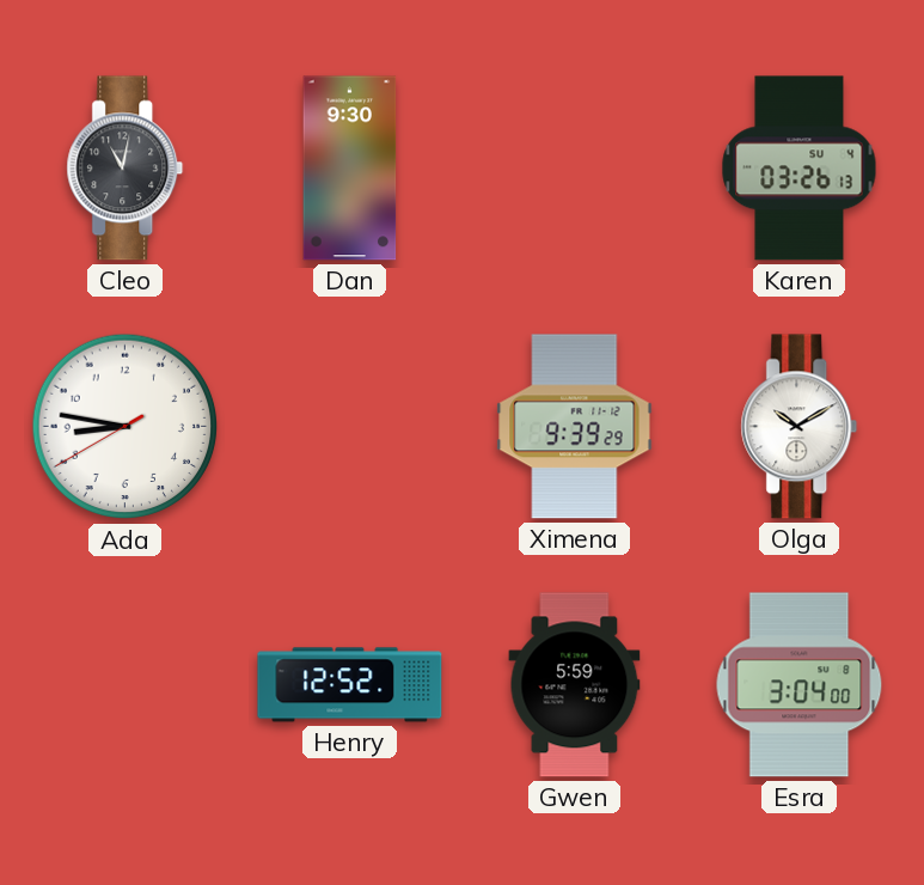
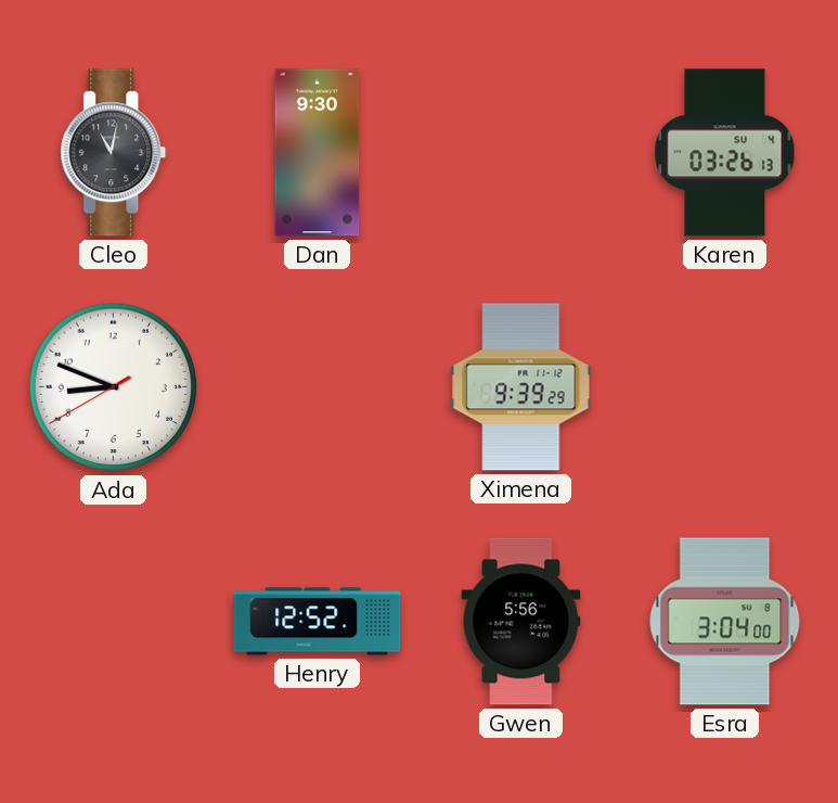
Ada: 8:46 -> 8:48 (114, 387)
Olga: 10:10 -> none (800, 427)
Gwen: 5:59 -> 5:56 (521, 622)
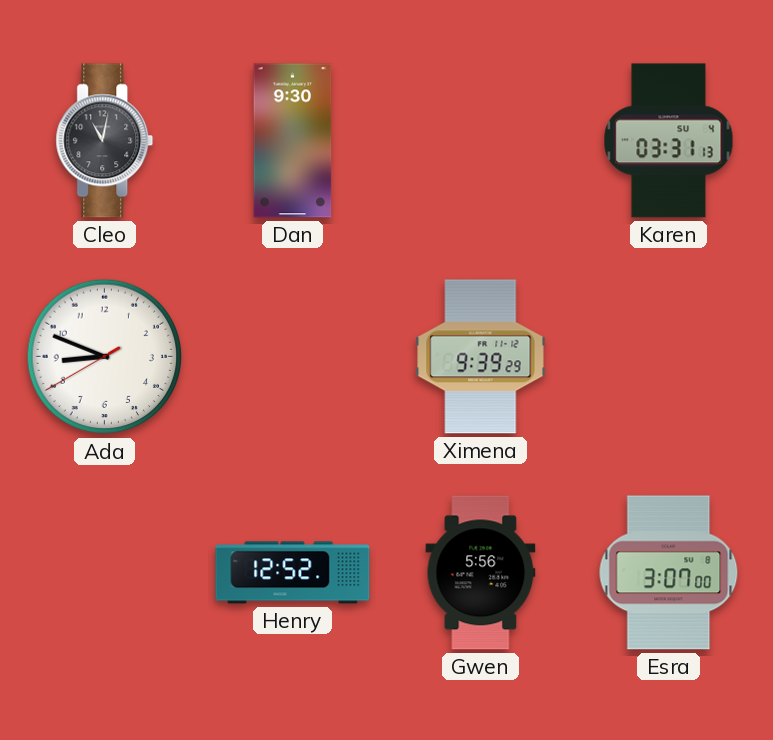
Karen: 03:26 -> 03:31 (669, 141)
Esra: 3:04 -> 3:07 (669, 573)
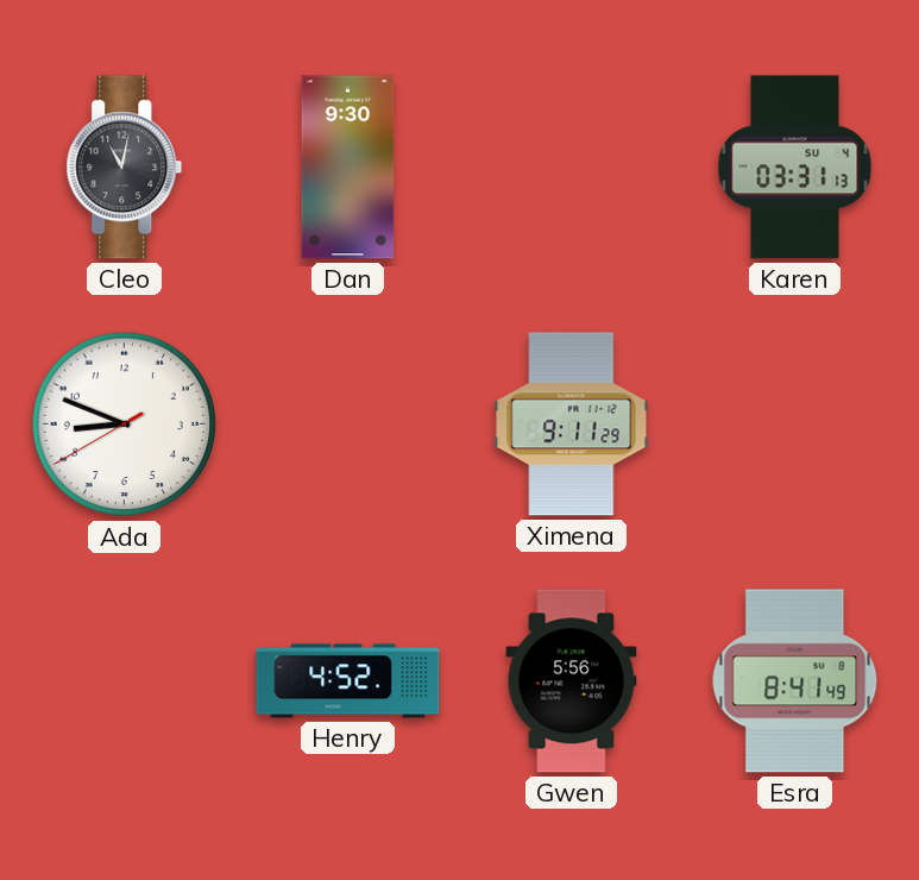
Ximena: 9:39 -> 9:11 (572, 425)
Henry: 12:52 -> 4:52 (348, 681)
Esra: 3:07 -> 8:41 (795, 681)
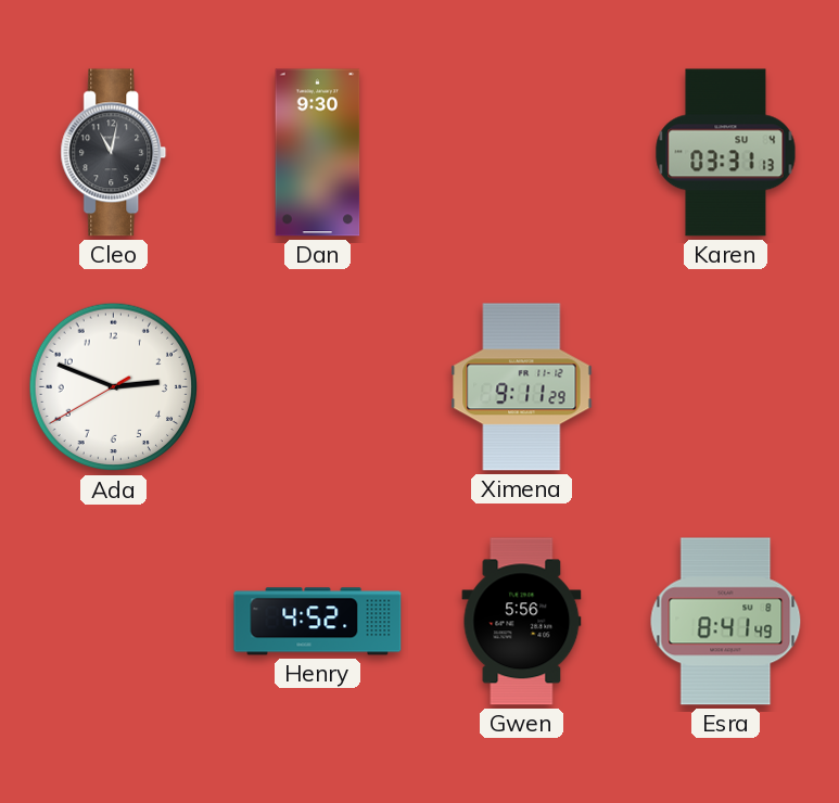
Ada: 8:48 -> 2:48 (114, 387)
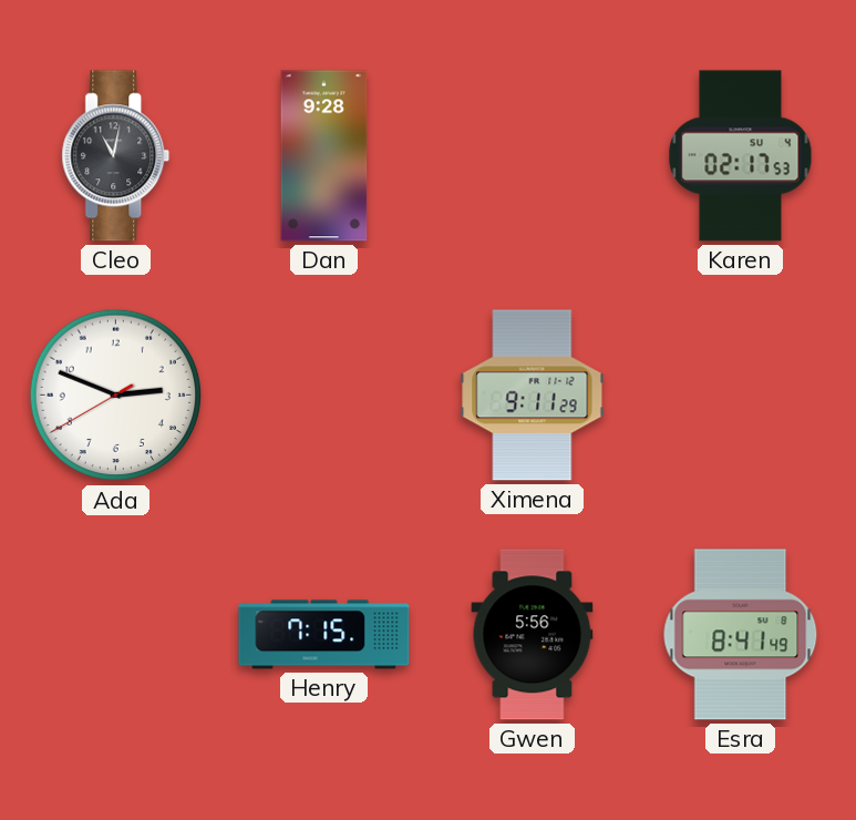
Dan: 9:30 -> 9:28 (324, 156)
Karen: 03:31 -> 02:17 (741, 156)
Henry: 4:52 -> 7:15 (324, 635)
